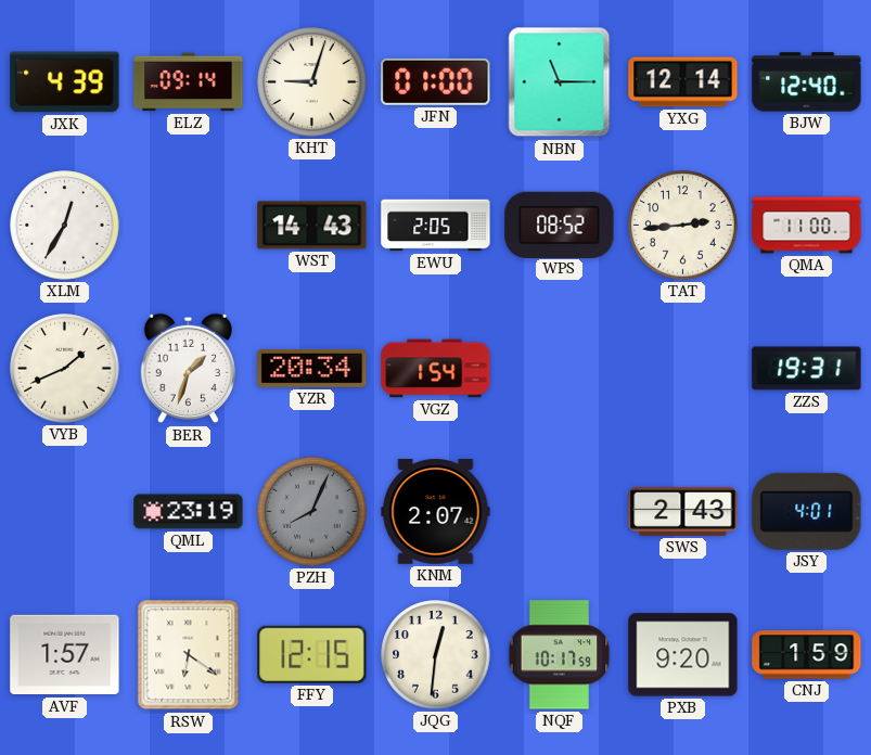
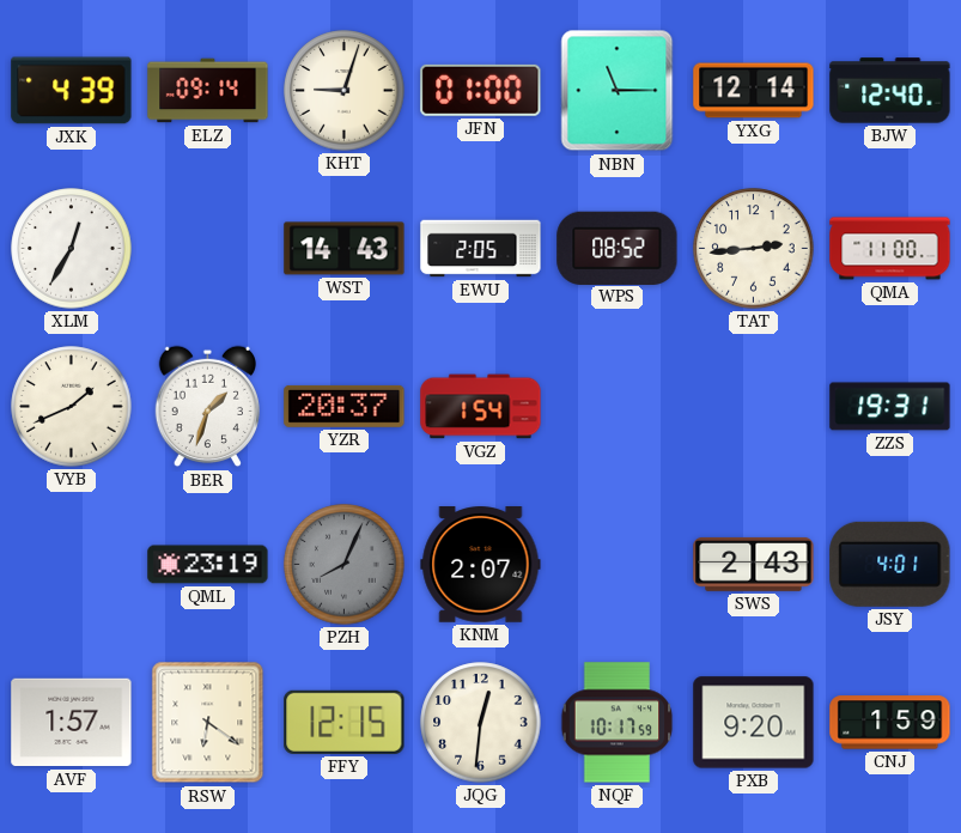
YZR: 20:34 -> 20:37 (345, 406)
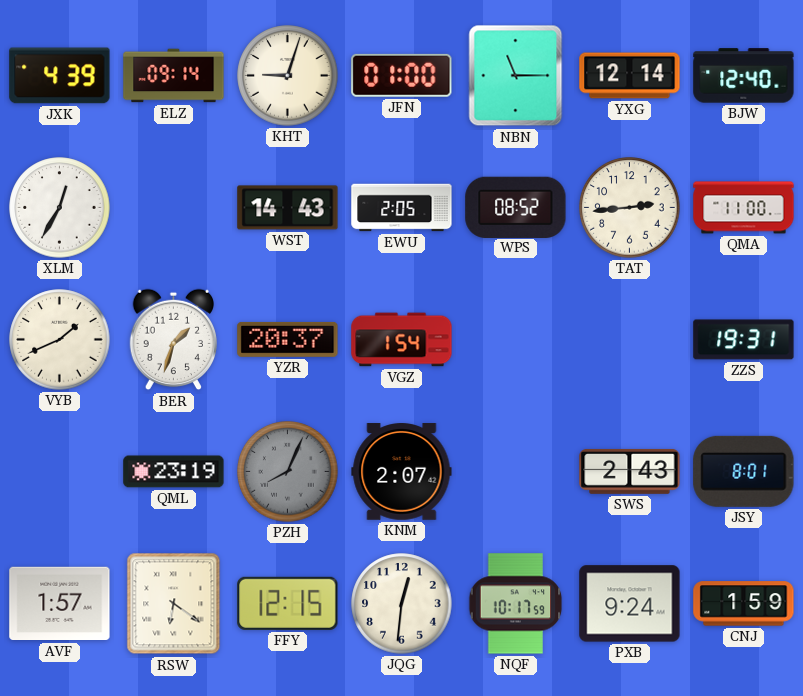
JSY: 4:01 -> 8:01 (744, 471)
PXB: 9:20 -> 9:24 (630, 604)
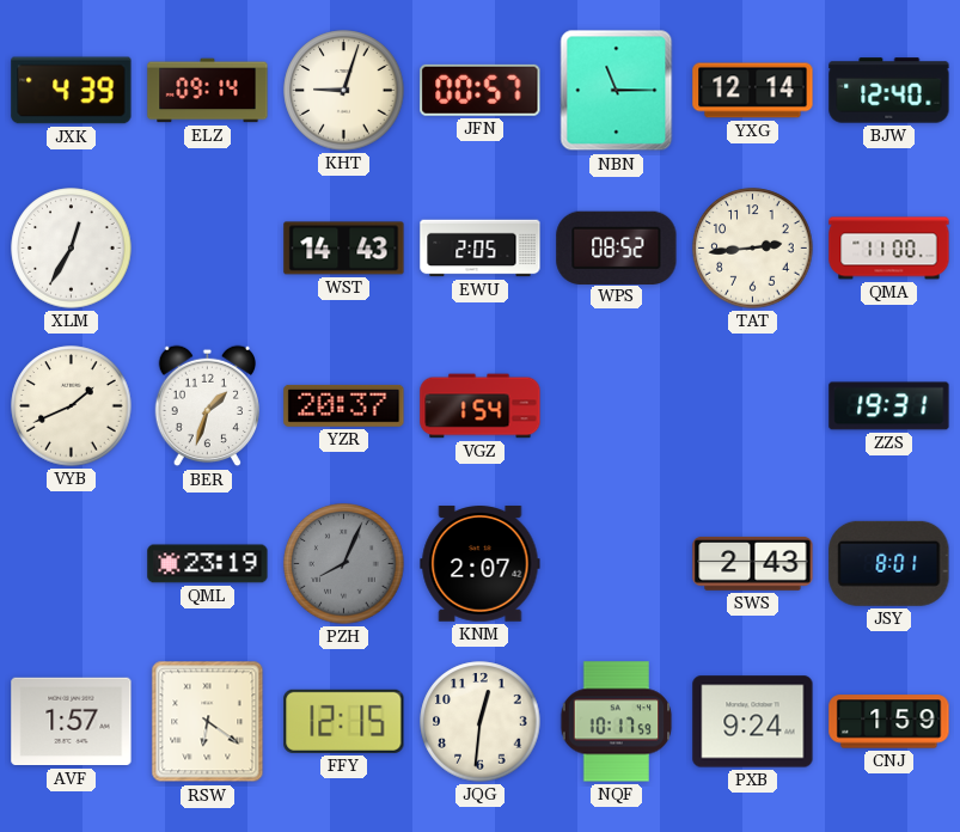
JFN: 01:00 -> 00:57 (481, 90)
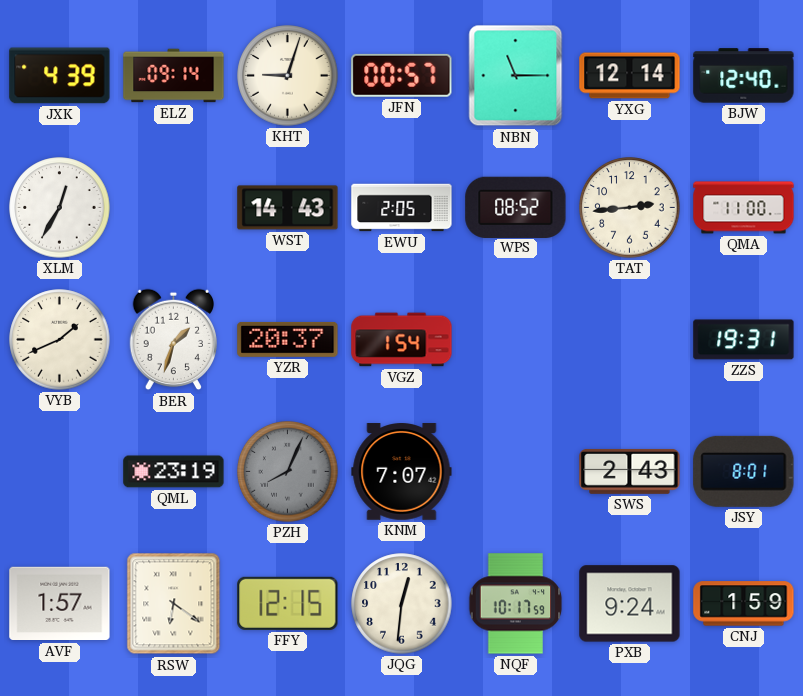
KNM: 2:07 -> 7:07 (402, 472)
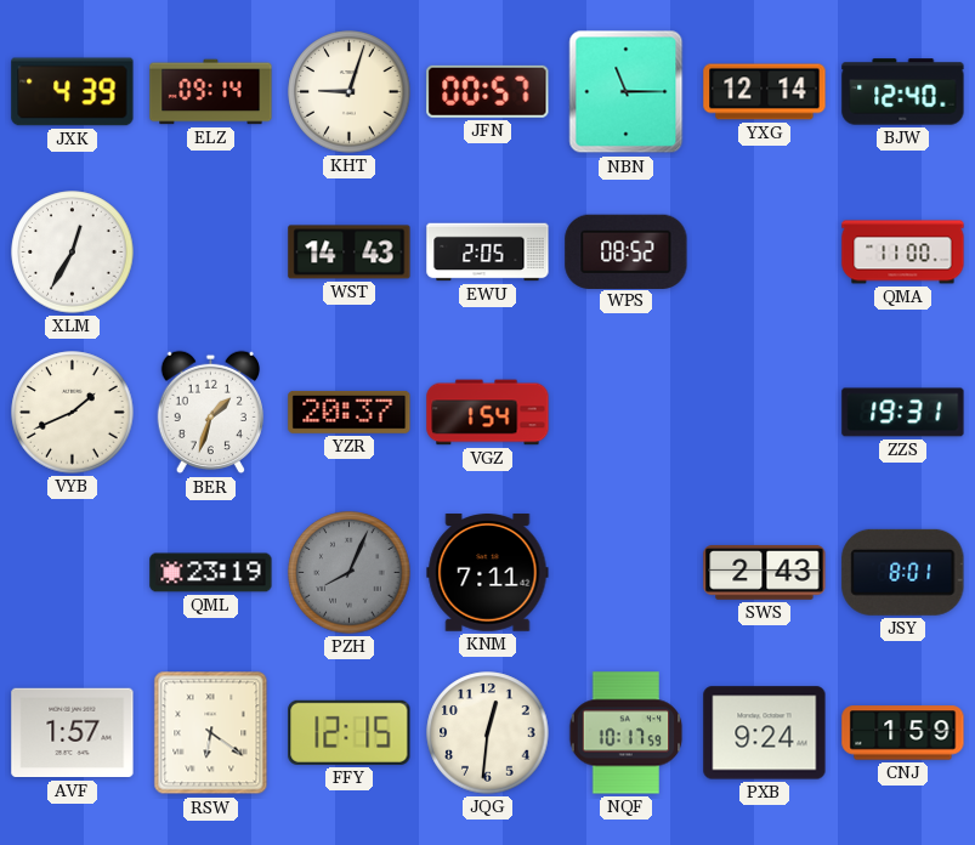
TAT: 2:44 -> none (630, 208)
KNM: 7:07 -> 7:11 (488, 573)
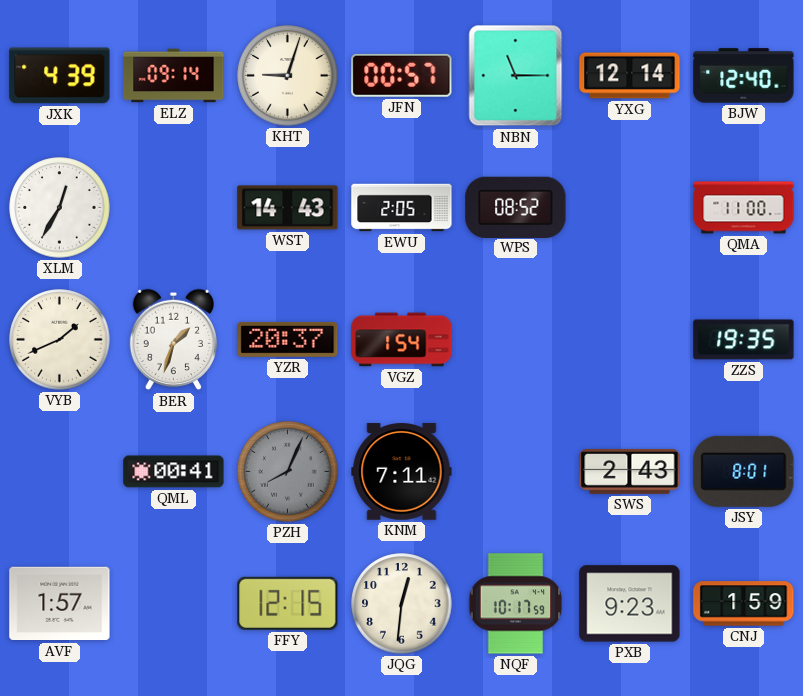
ZZS: 19:31 -> 19:35 (744, 340)
QML: 23:19 -> 00:41 (174, 472)
RSW: 6:21 -> none (211, 733)
PXB: 9:24 -> 9:23 (630, 604)
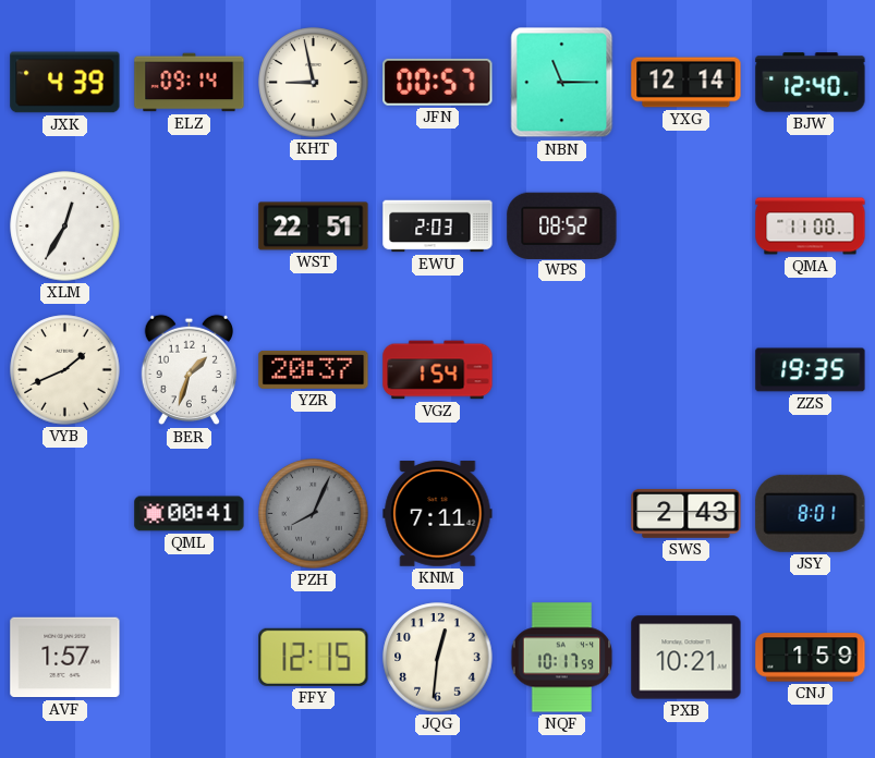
KHT: 9:03 -> 8:58 (314, 83)
WST: 14:43 -> 22:51 (314, 227)
EWU: 2:05 -> 2:03 (438, 227)
PXB: 9:23 -> 10:21 (686, 658)
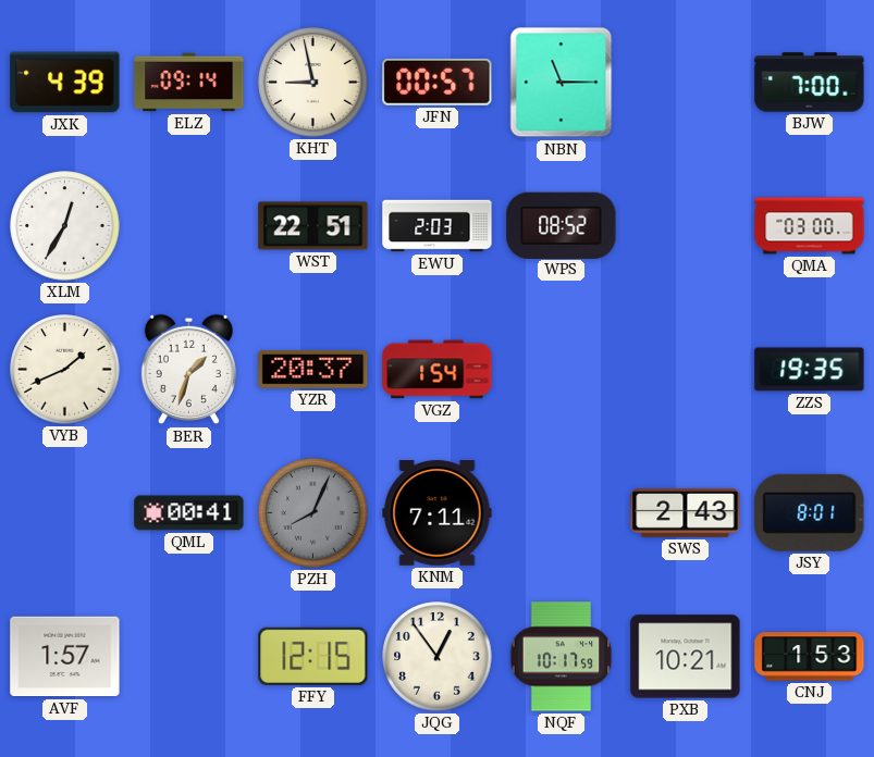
YXG: 12:14 -> none (686, 83)
BJW: 12:40 -> 7:00 (810, 83)
QMA: 11:00 -> 03:00 (810, 226)
JQG: 12:31 -> 12:54 (438, 657)
CNJ: 1:59 -> 1:53 (810, 657)
